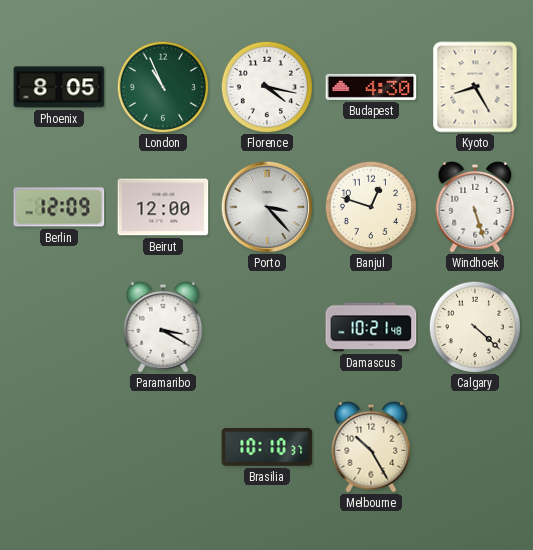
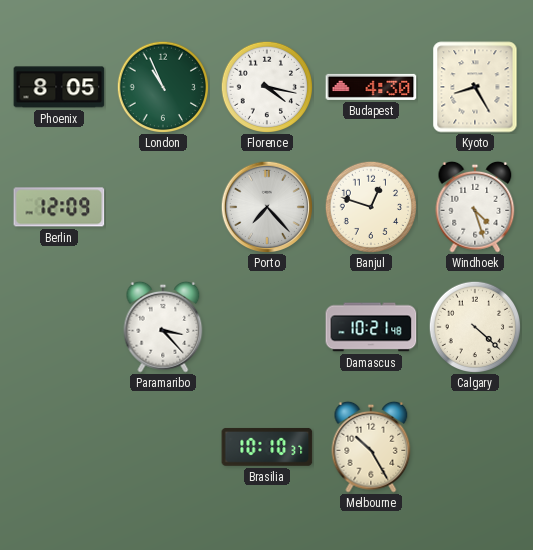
Beirut: 12:00 -> none (163, 207)
Porto: 3:23 -> 7:23 (267, 207)
Windhoek: 5:27 -> 4:27 (475, 207)
Paramaribo: 3:20 -> 3:23 (163, 327)
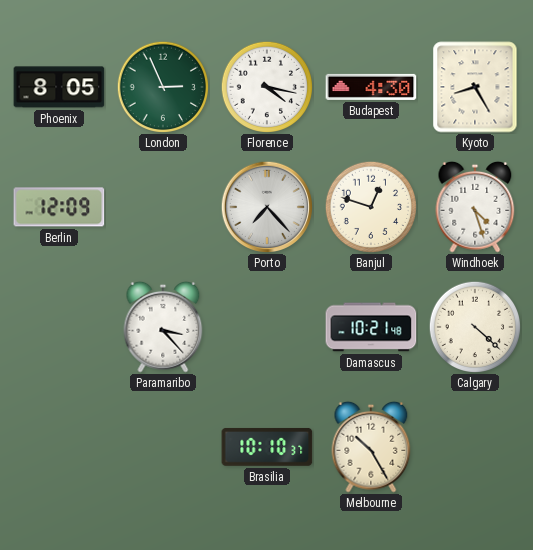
London: 10:56 -> 2:56 (162, 86)
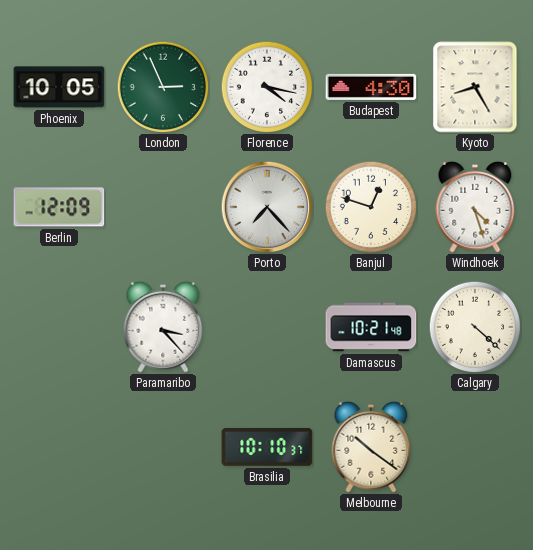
Phoenix: 8:05 -> 10:05 (59, 87)
Melbourne: 10:25 -> 10:21 (371, 447)
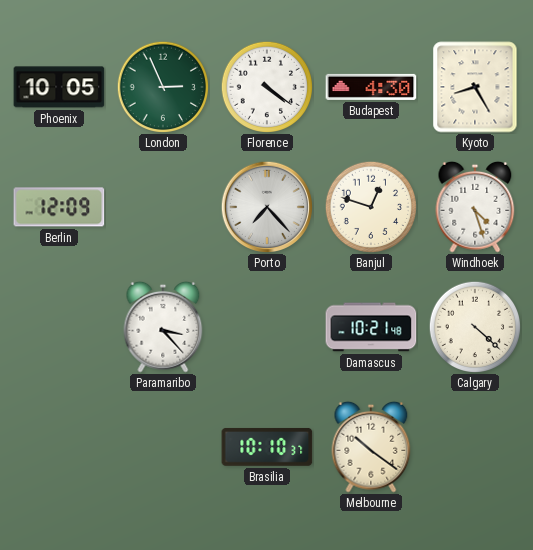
Florence: 4:17 -> 4:21 (266, 86)
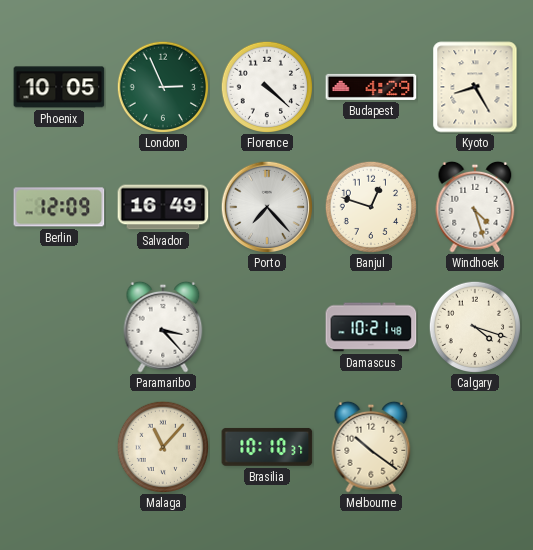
Florence: 4:21 -> 4:22 (266, 86)
Budapest: 4:30 -> 4:29 (371, 87)
Salvador: none -> 16:49 (163, 207)
Calgary: 4:22 -> 4:18 (474, 326)
Malaga: none -> 11:07 (162, 446)
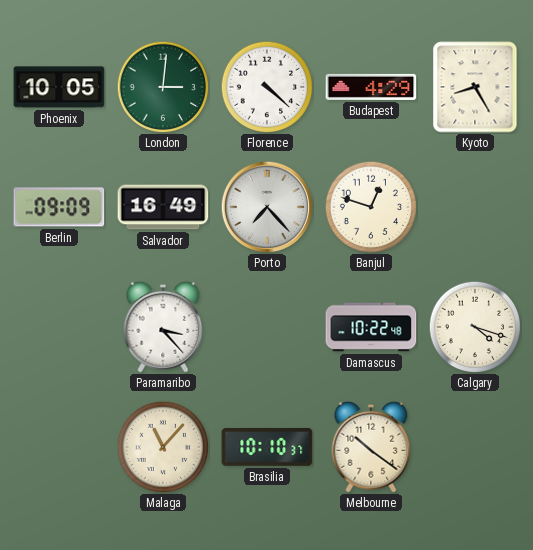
London: 2:56 -> 3:01 (162, 86)
Berlin: 12:09 -> 09:09 (59, 207)
Windhoek: 4:27 -> none (475, 207)
Damascus: 10:21 -> 10:22 (371, 327)
